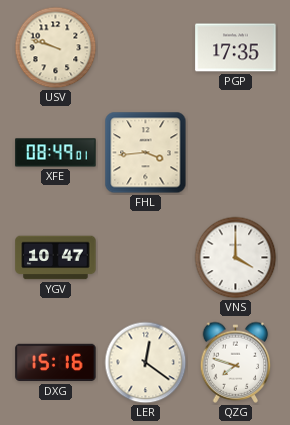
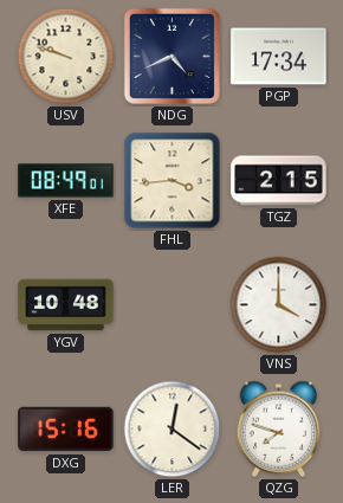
NDG: none -> 4:41 (171, 56)
PGP: 17:35 -> 17:34 (279, 57)
TGZ: none -> 2:15 (279, 181)
YGV: 10:47 -> 10:48 (66, 305)
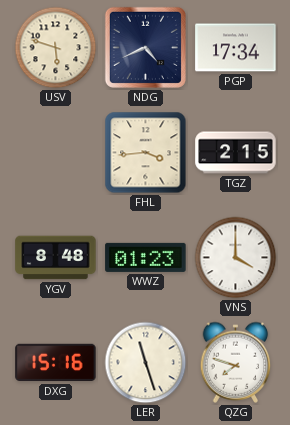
USV: 9:48 -> 5:48 (56, 48)
XFE: 08:49 -> none (66, 181)
YGV: 10:48 -> 8:48 (56, 258)
WWZ: none -> 01:23 (146, 257)
LER: 12:21 -> 11:27 (146, 363)
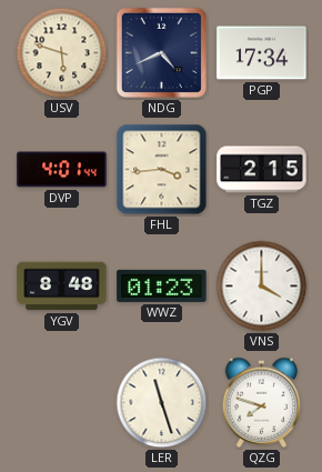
DVP: none -> 4:01 (62, 170)
DXG: 15:16 -> none (56, 363)
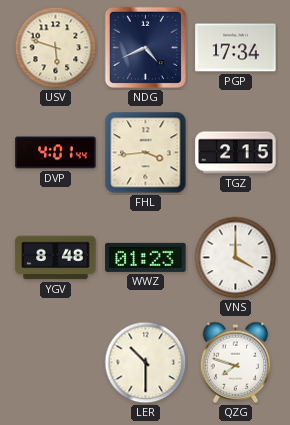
LER: 11:27 -> 10:30 (146, 363)
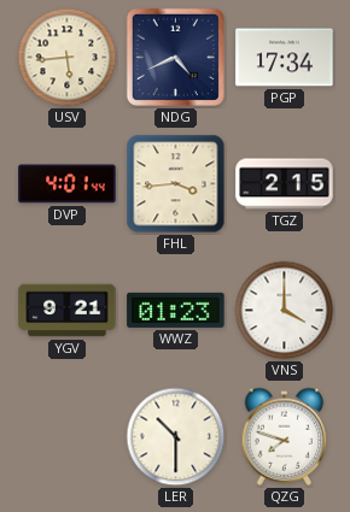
USV: 5:48 -> 5:44 (68, 58)
YGV: 8:48 -> 9:21 (68, 311)
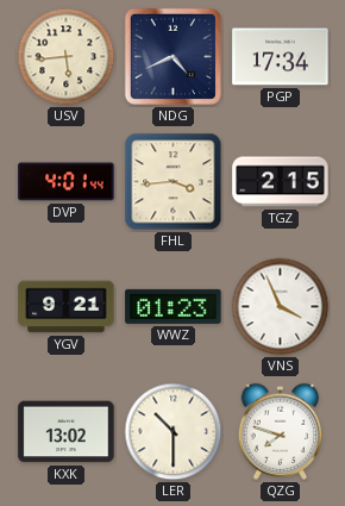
VNS: 4:00 -> 3:56 (281, 307)
KXK: none -> 13:02 (67, 432)
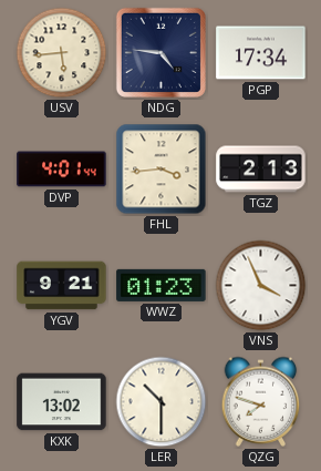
NDG: 4:41 -> 4:46 (161, 52)
TGZ: 2:15 -> 2:13 (261, 170)
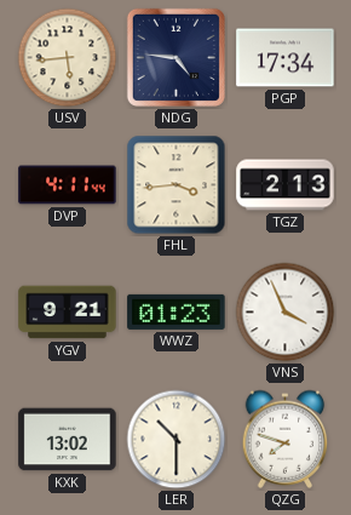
DVP: 4:01 -> 4:11 (68, 185)
